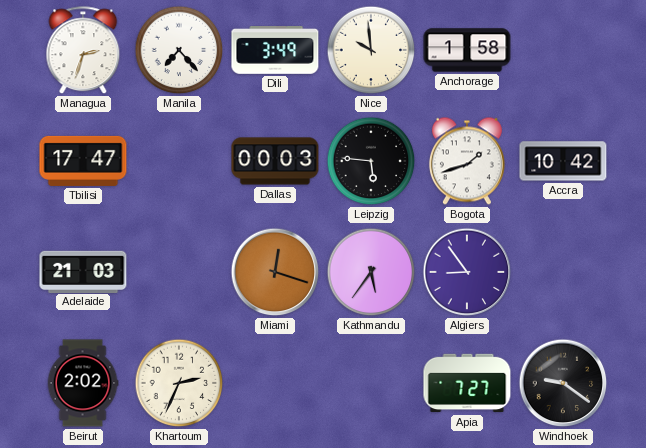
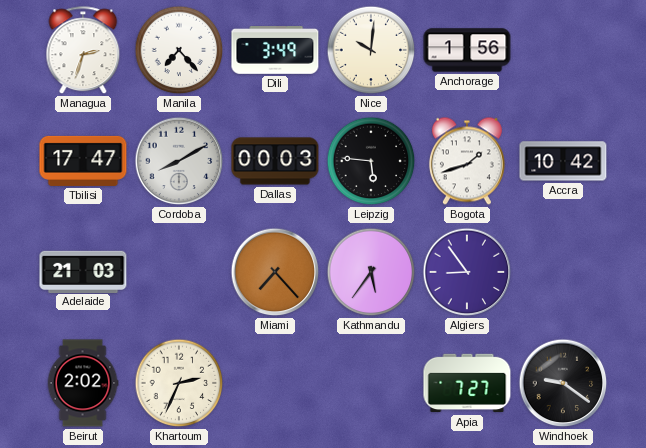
Nice: 9:59 -> 10:01 (371, 50)
Anchorage: 1:58 -> 1:56 (467, 50)
Cordoba: none -> 8:10 (179, 161)
Miami: 12:18 -> 7:23 (275, 272)
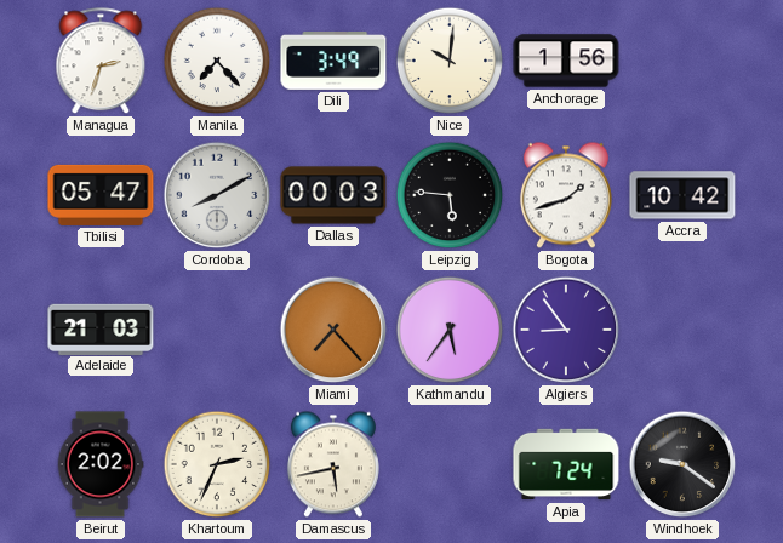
Tbilisi: 17:47 -> 05:47 (101, 195)
Damascus: none -> 5:43 (333, 464)
Apia: 7:27 -> 7:24 (566, 464)
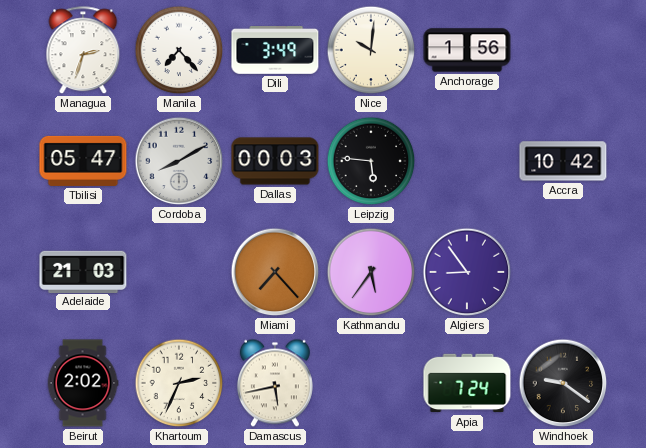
Bogota: 1:42 -> none (566, 195)
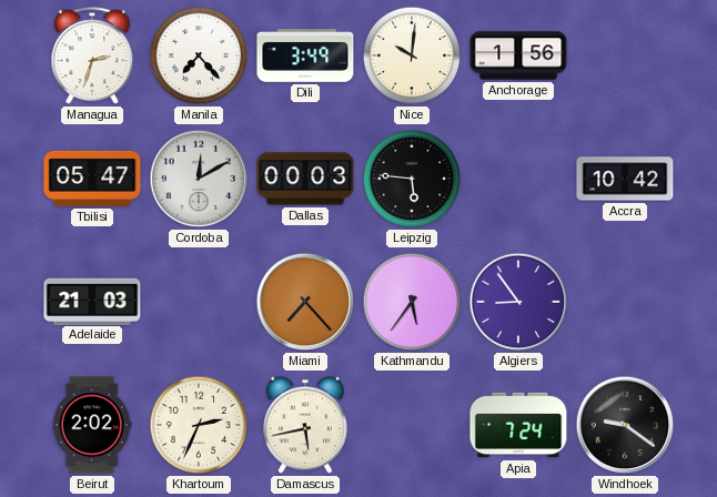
Cordoba: 8:10 -> 12:10 (199, 179)
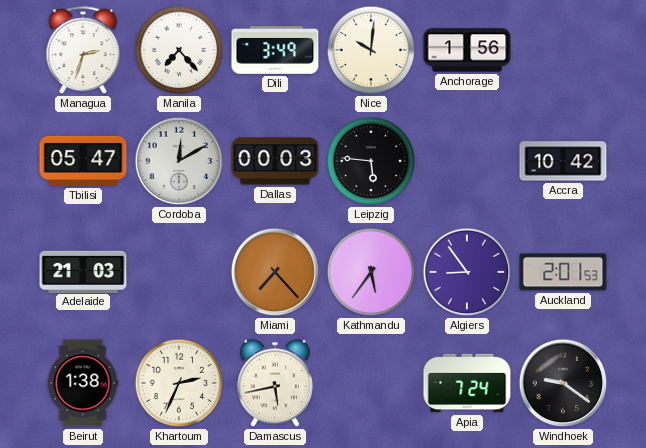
Auckland: none -> 2:01 (563, 272)
Beirut: 2:02 -> 1:38 (83, 383)
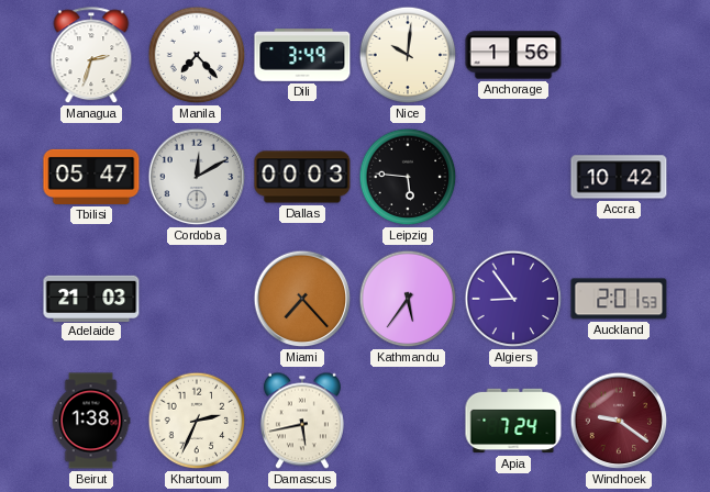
Windhoek dial: black -> burgundy (619, 421)
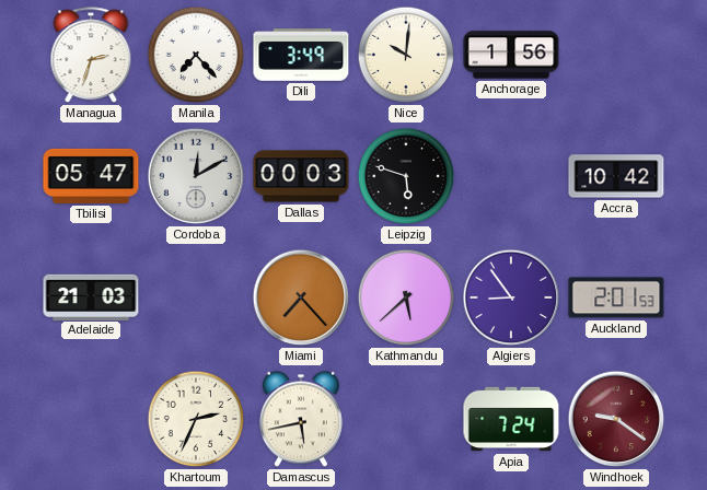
Leipzig: 5:46 -> 5:48 (406, 176)
Kathmandu: 5:36 -> 5:38 (406, 297)
Beirut: 1:38 -> none (91, 421)
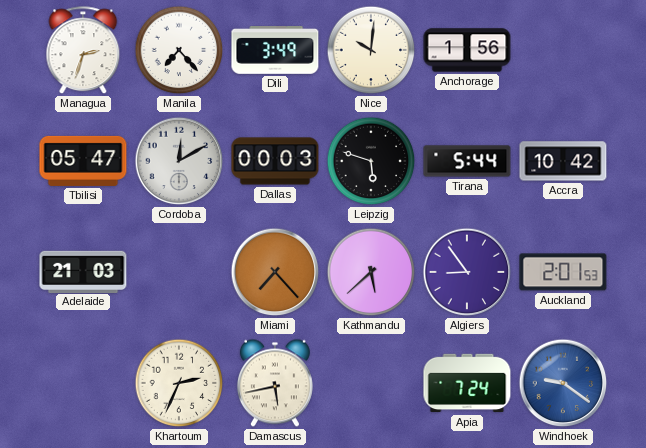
Tirana: none -> 5:44 (467, 161)
Windhoek dial: burgundy -> blue (563, 383)
